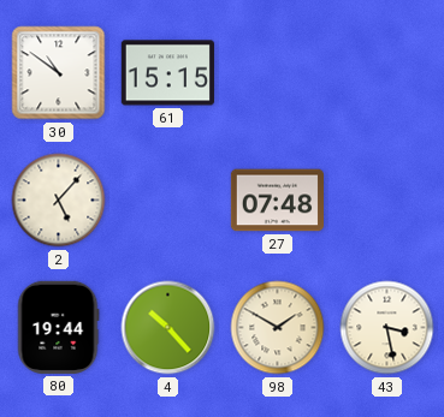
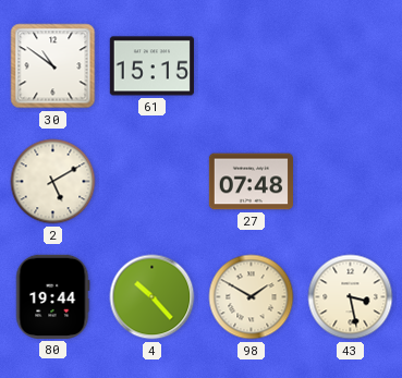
2: 5:07 -> 5:10 (53, 182)
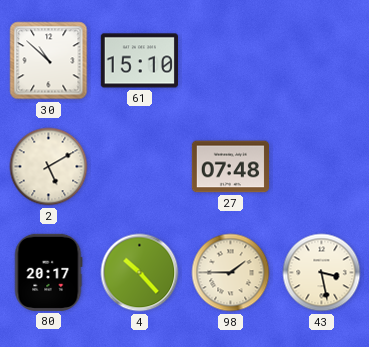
30: 10:51 -> 10:52 (49, 61)
61: 15:15 -> 15:10 (139, 61)
80: 19:44 -> 20:17 (48, 272)
98: 1:50 -> 1:45 (231, 273)
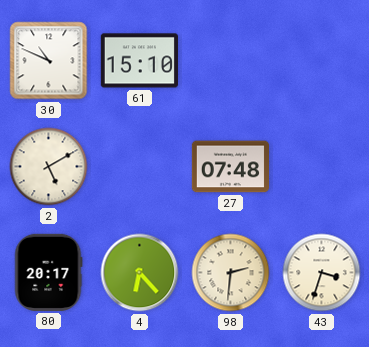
30: 10:52 -> 10:49 (49, 61)
4: 10:23 -> 6:23 (140, 273)
98: 1:45 -> 2:31 (231, 273)
43: 3:28 -> 3:33 (322, 273)
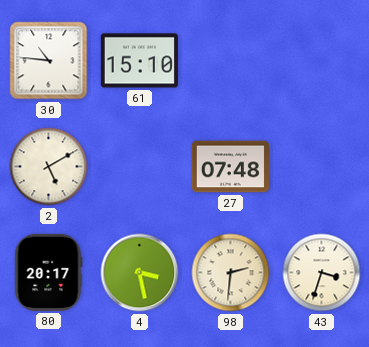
30: 10:49 -> 10:46 (49, 61)
4: 6:23 -> 3:28 (140, 273)
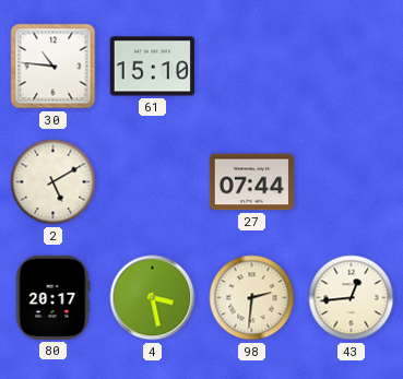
27: 07:48 -> 07:44 (251, 182)
43: 3:33 -> 12:44 (352, 298)
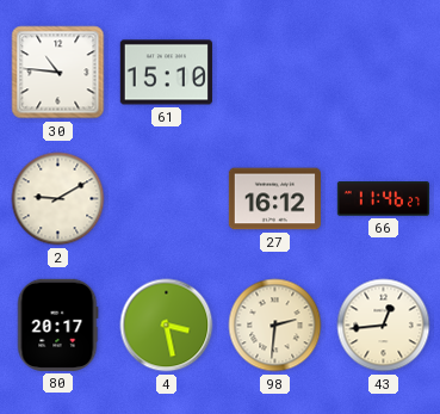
2: 5:10 -> 9:10 (58, 199)
27: 07:44 -> 16:12 (274, 199)
66: none -> 11:46 (383, 199)
